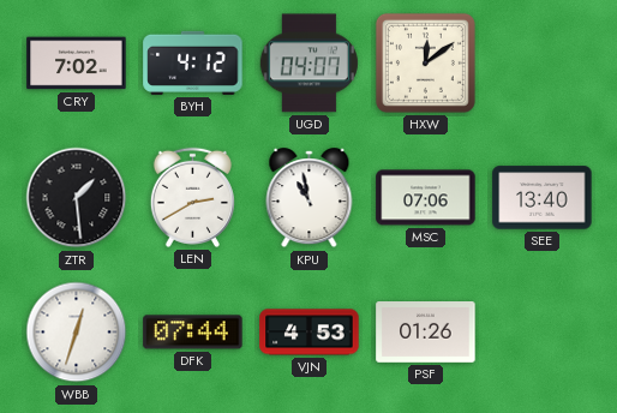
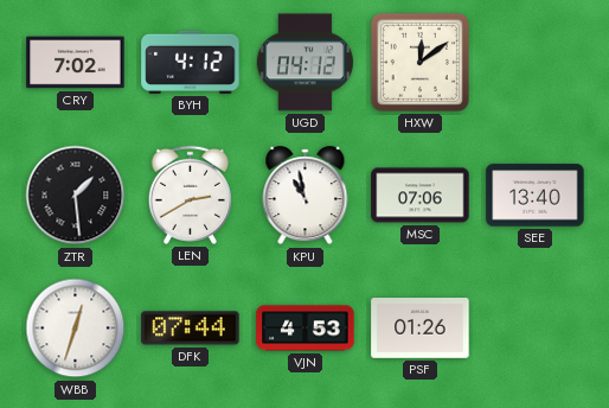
UGD: 04:07 -> 04:12 (304, 63)
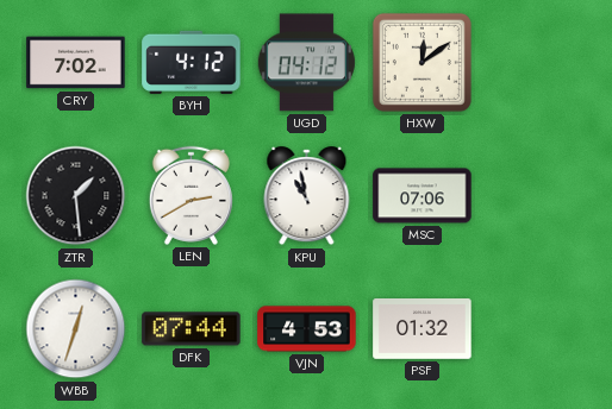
SEE: 13:40 -> none (536, 196)
PSF: 01:26 -> 01:32 (423, 329)
